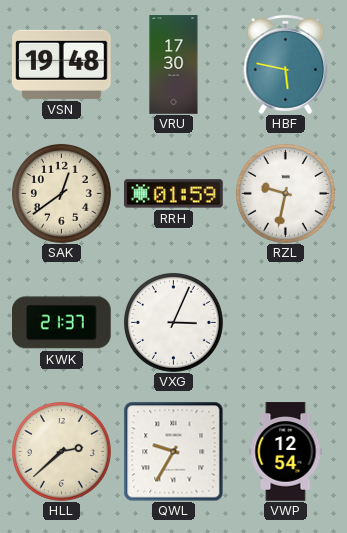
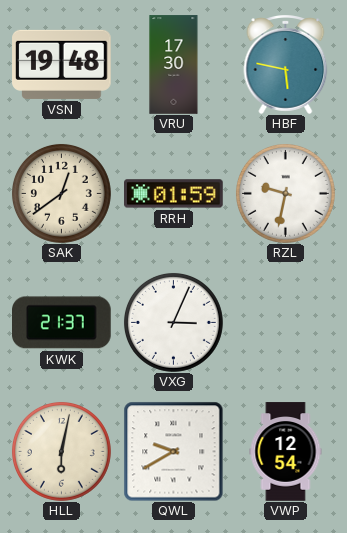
HLL: 2:38 -> 6:02 (61, 451)
QWL: 9:35 -> 9:40 (173, 451)
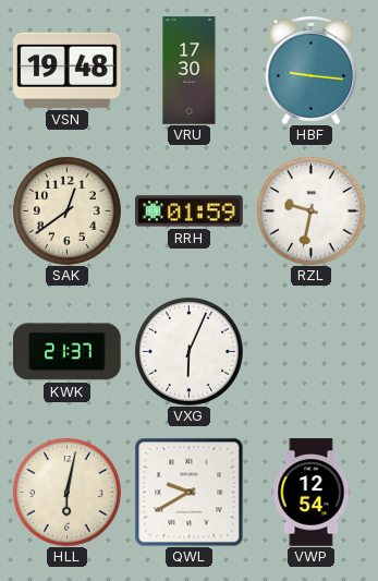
HBF: 5:47 -> 9:16 (312, 70)
VXG: 3:04 -> 6:04 (188, 351)
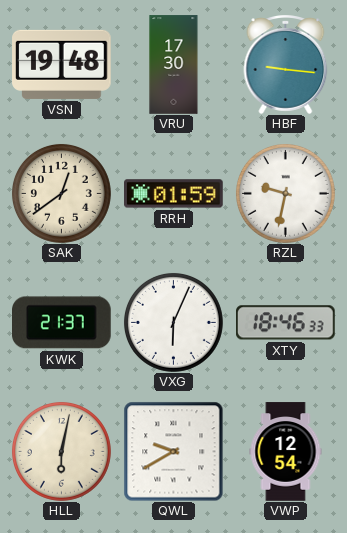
XTY: none -> 18:46 (286, 323)
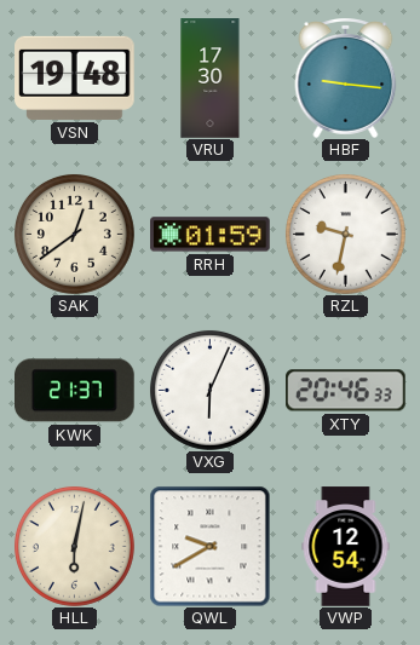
XTY: 18:46 -> 20:46 (346, 391)
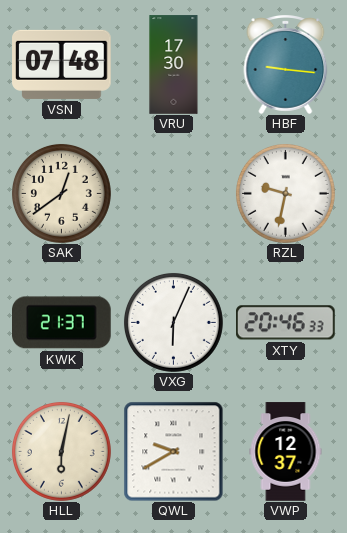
VSN: 19:48 -> 07:48 (62, 64)
RRH: 01:59 -> none (211, 235)
VWP: 12:54 -> 12:37 (286, 452)
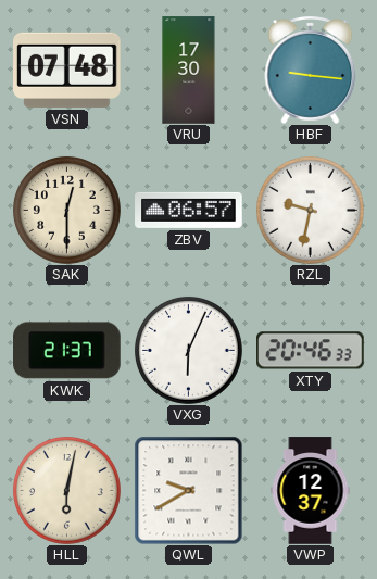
SAK: 12:39 -> 12:30 (66, 210)
ZBV: none -> 06:57 (189, 210)
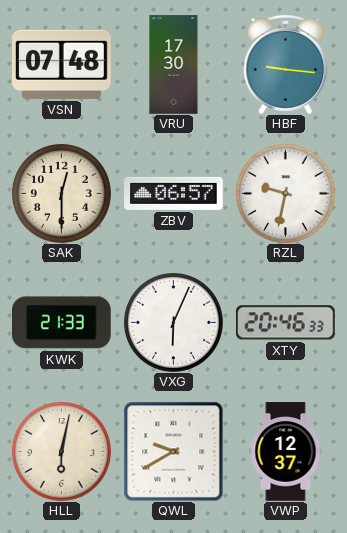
KWK: 21:37 -> 21:33 (62, 323)
